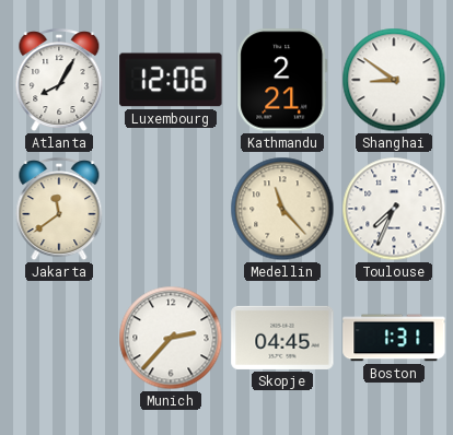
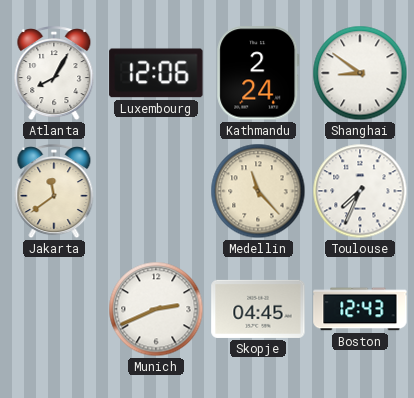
Kathmandu: 2:21 -> 2:24 (258, 73)
Munich: 2:37 -> 2:41 (156, 309)
Boston: 1:31 -> 12:43 (360, 309)
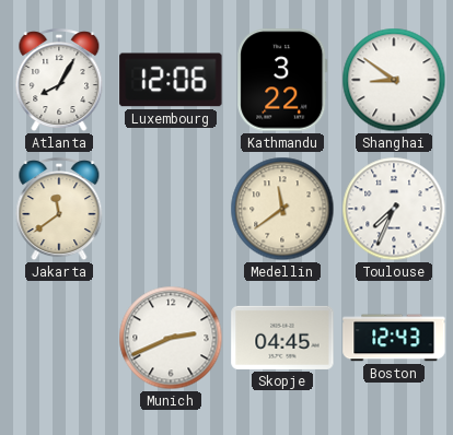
Kathmandu: 2:24 -> 3:22 (282, 80)
Medellin: 11:23 -> 11:39 (282, 209)
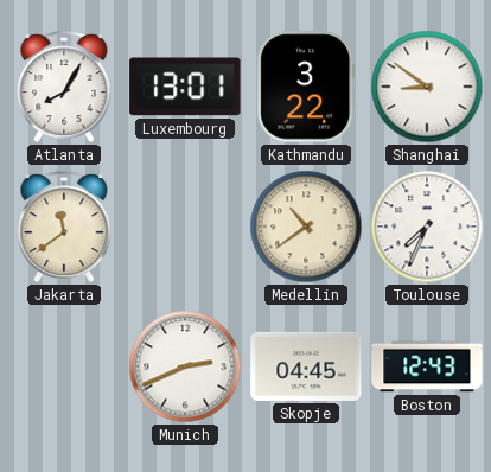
Luxembourg: 12:06 -> 13:01 (185, 87)
Medellin: 11:39 -> 10:39 (306, 227)
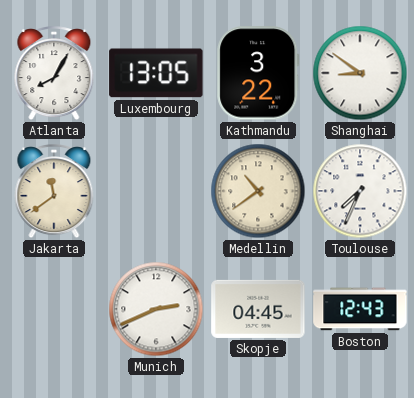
Luxembourg: 13:01 -> 13:05 (156, 73)
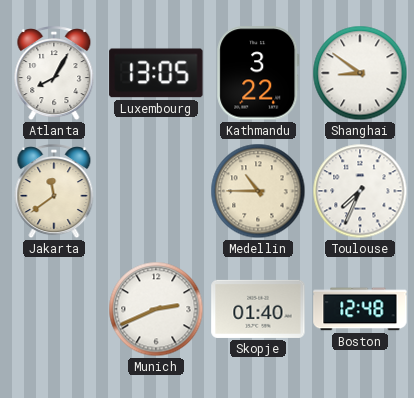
Medellin: 10:39 -> 10:45 (258, 191)
Skopje: 04:45 -> 01:40 (258, 309)
Boston: 12:43 -> 12:48 (360, 309)
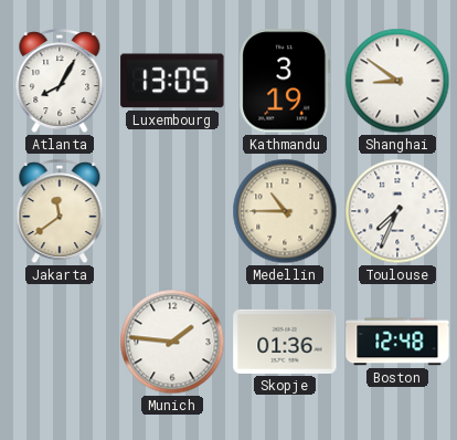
Kathmandu: 3:22 -> 3:19 (285, 81)
Munich: 2:41 -> 1:46 (172, 342)
Skopje: 01:40 -> 01:36 (285, 342)
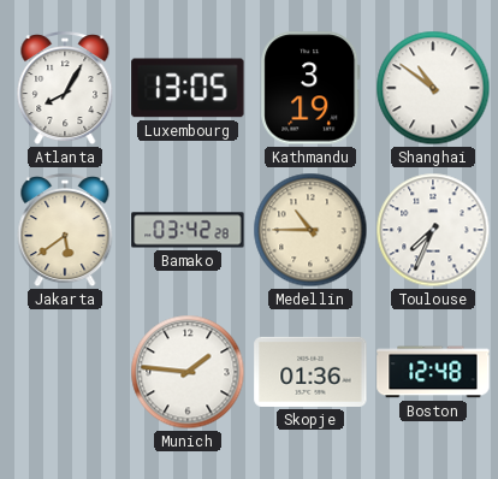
Shanghai: 8:51 -> 10:51 (433, 88)
Jakarta: 11:39 -> 5:39 (65, 231)
Bamako: none -> 03:42 (188, 230)
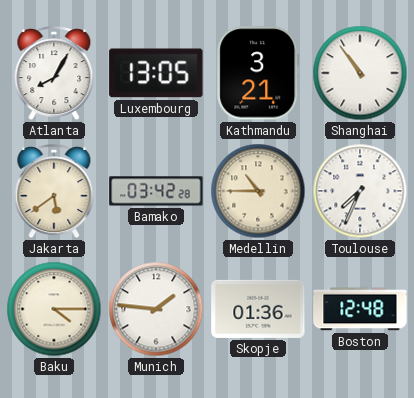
Kathmandu: 3:19 -> 3:21 (258, 73)
Shanghai: 10:51 -> 10:54 (360, 73)
Baku: none -> 4:15 (54, 309)
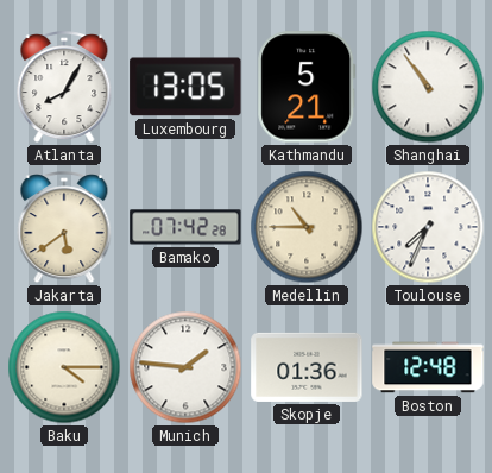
Kathmandu: 3:21 -> 5:21 (307, 87)
Bamako: 03:42 -> 07:42 (185, 227)
